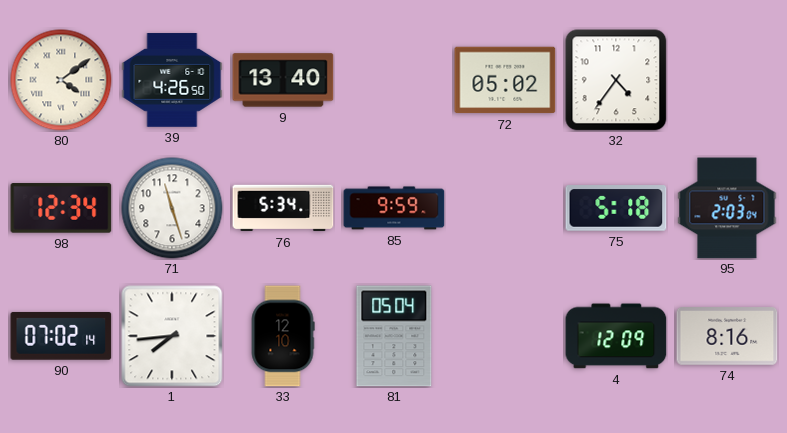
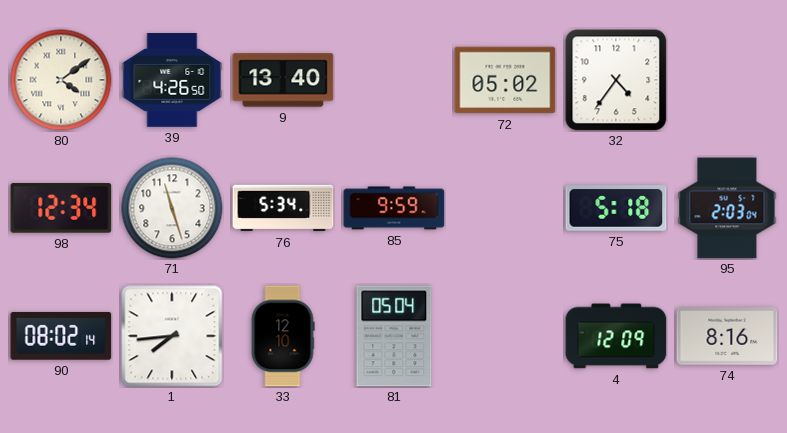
90: 07:02 -> 08:02 (61, 336)
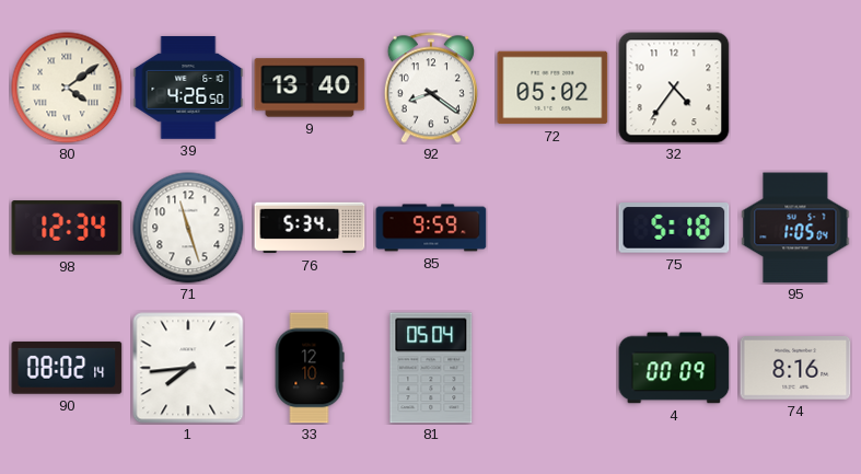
92: none -> 8:21 (431, 88)
95: 2:03 -> 1:05 (795, 228)
4: 12:09 -> 00:09 (674, 368)
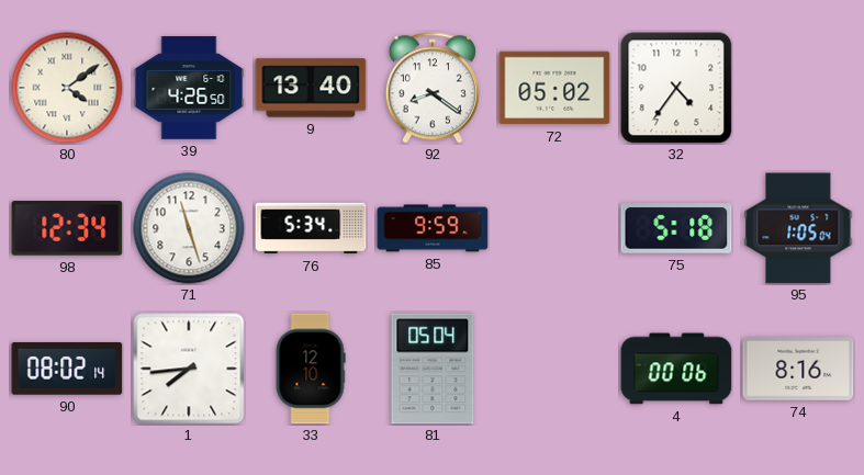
4: 00:09 -> 00:06 (676, 369)
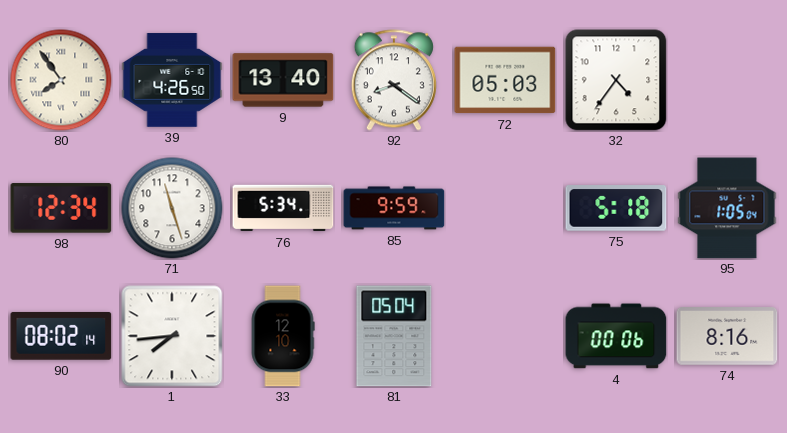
80: 4:09 -> 7:54 (61, 80)
72: 05:02 -> 05:03 (505, 80)
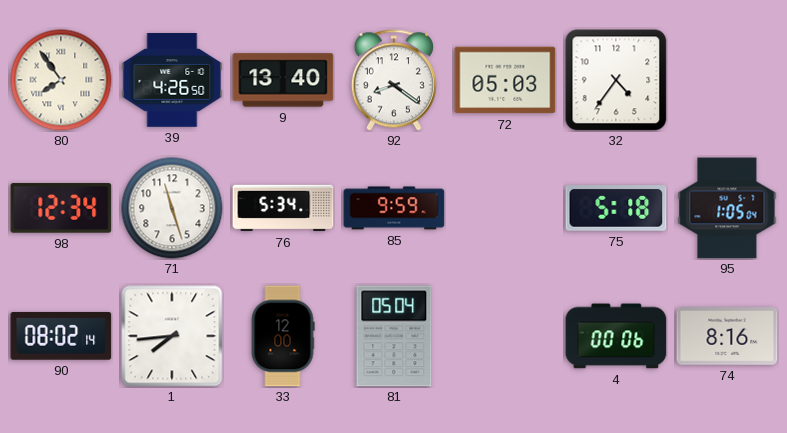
33: 12:10 -> 12:00 (283, 336)
